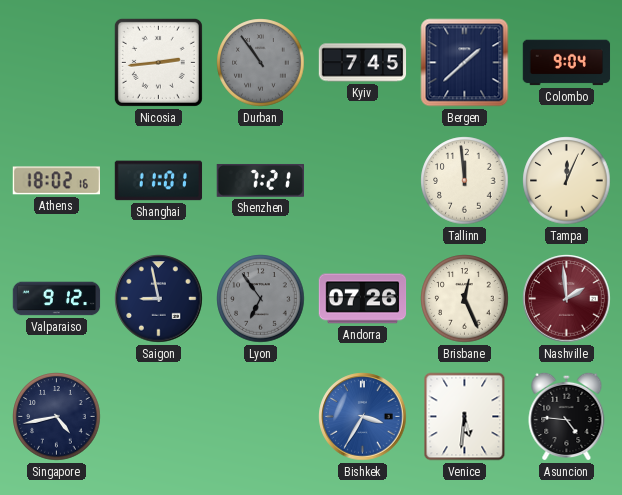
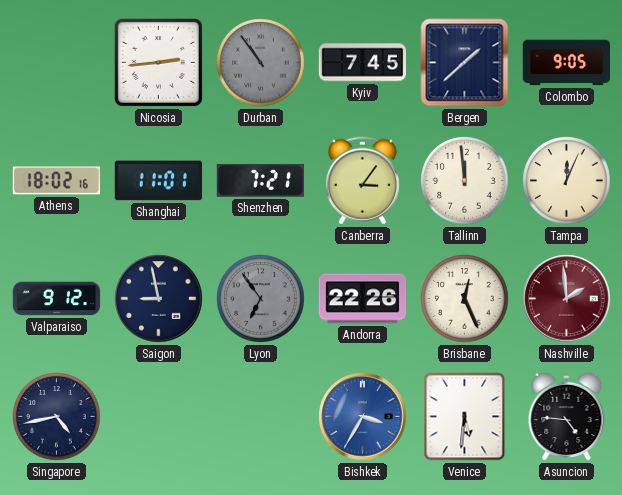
Colombo: 9:04 -> 9:05 (567, 63)
Canberra: none -> 3:06 (362, 181)
Andorra: 07:26 -> 22:26 (363, 299)
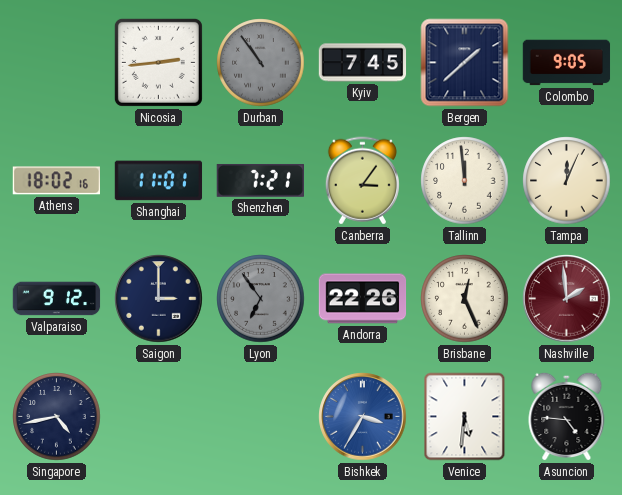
Saigon: 8:58 -> 3:00 (159, 299)
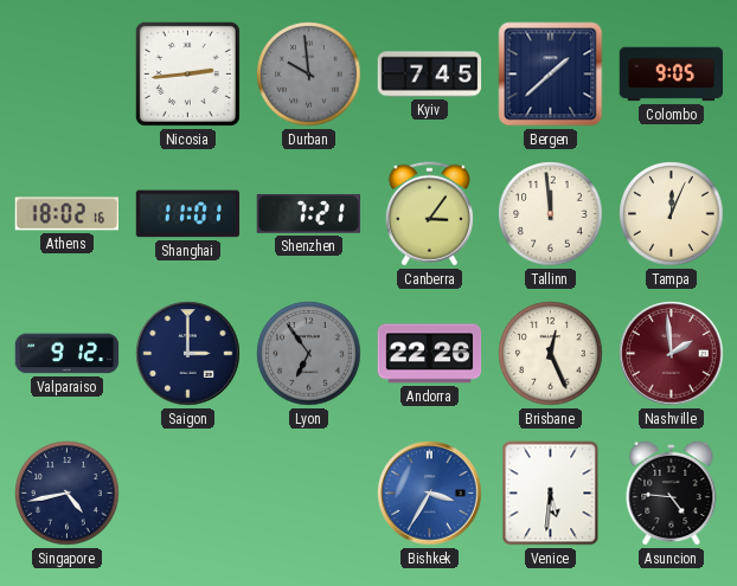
Durban: 10:54 -> 9:59 (309, 75)
